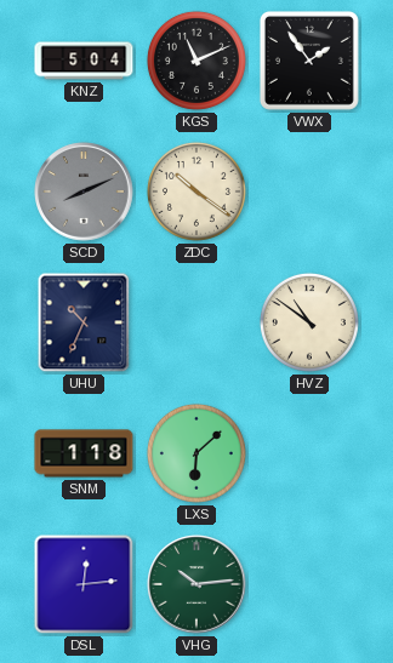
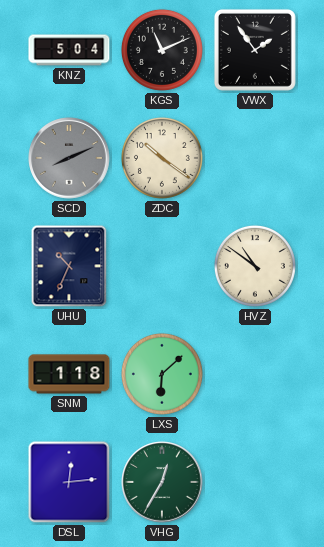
VHG: 10:14 -> 12:35 (162, 482)
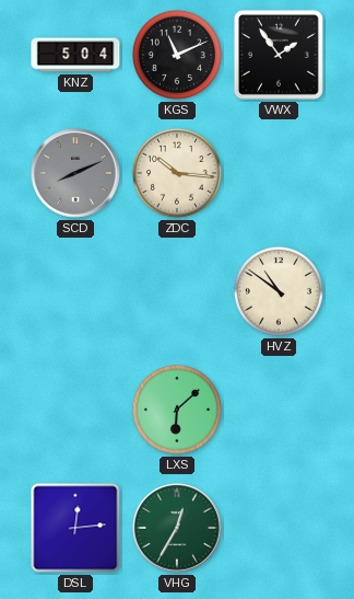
ZDC: 10:21 -> 10:16 (177, 173)
UHU: 10:34 -> none (69, 266)
SNM: 1:18 -> none (69, 374)
